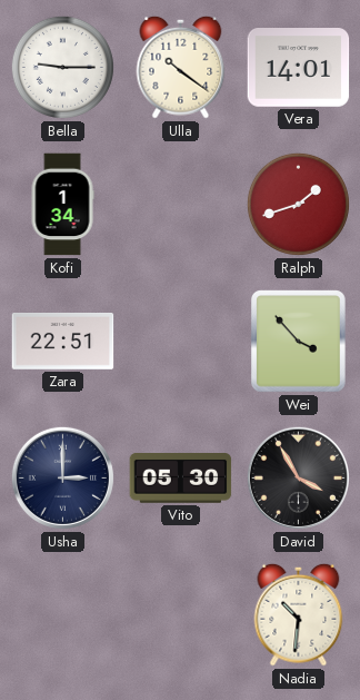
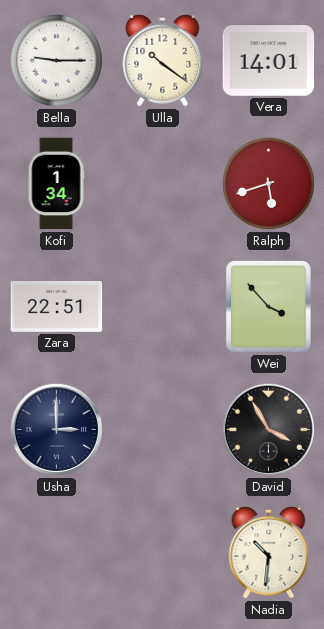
Ralph: 1:42 -> 5:42 (268, 183)
Vito: 05:30 -> none (181, 479)
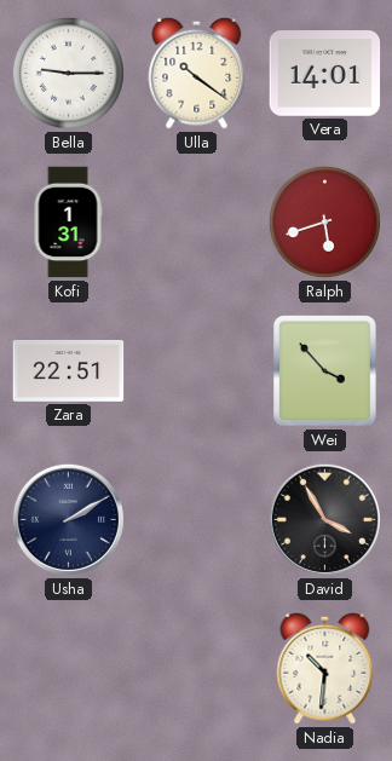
Kofi: 1:34 -> 1:31 (68, 223)
Usha: 3:00 -> 2:10 (68, 519)
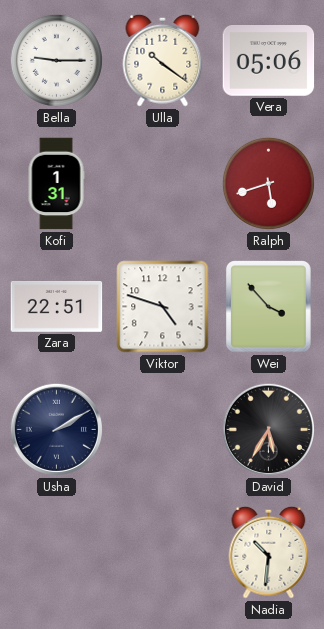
Vera: 14:01 -> 05:06 (269, 61)
Viktor: none -> 4:48 (163, 307)
David: 3:55 -> 5:35 (268, 429)
